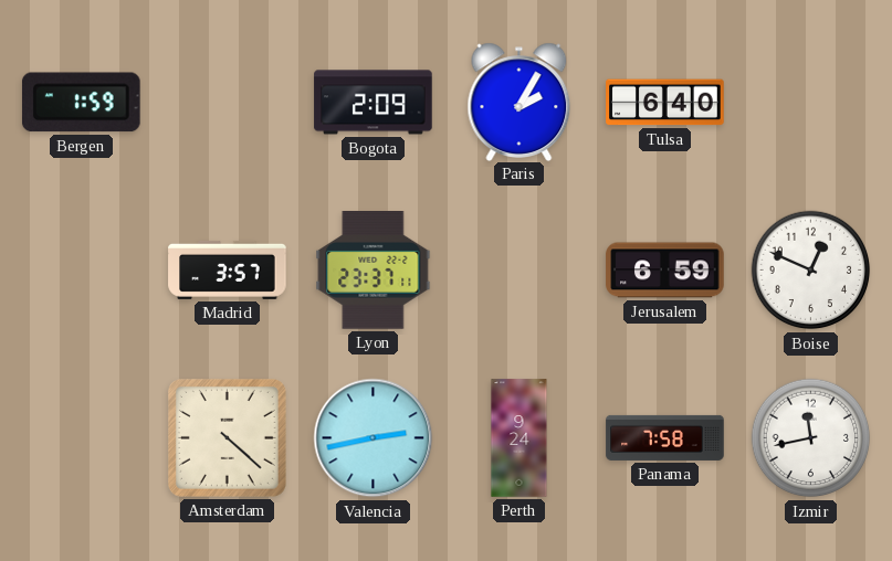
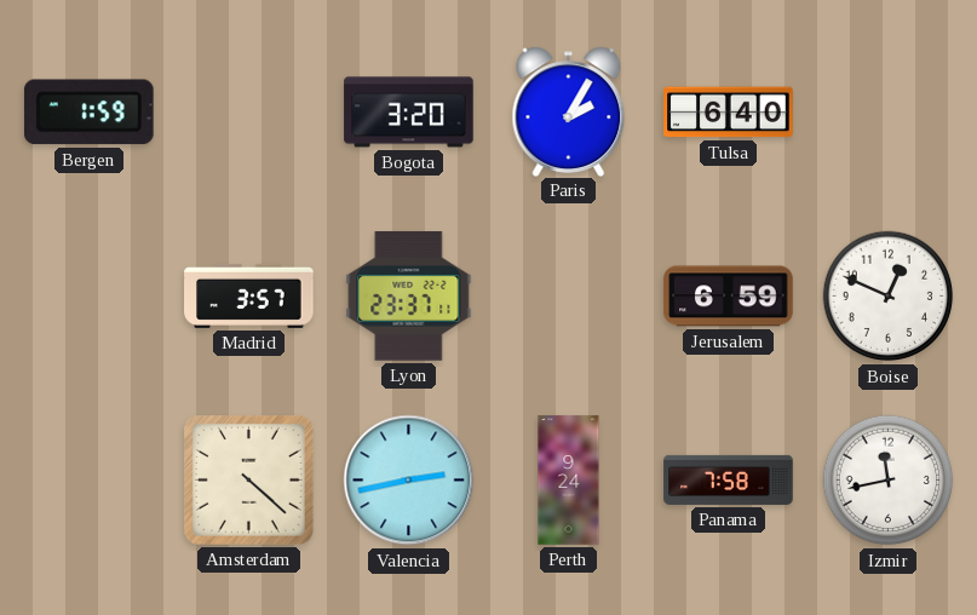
Bogota: 2:09 -> 3:20 (409, 113)
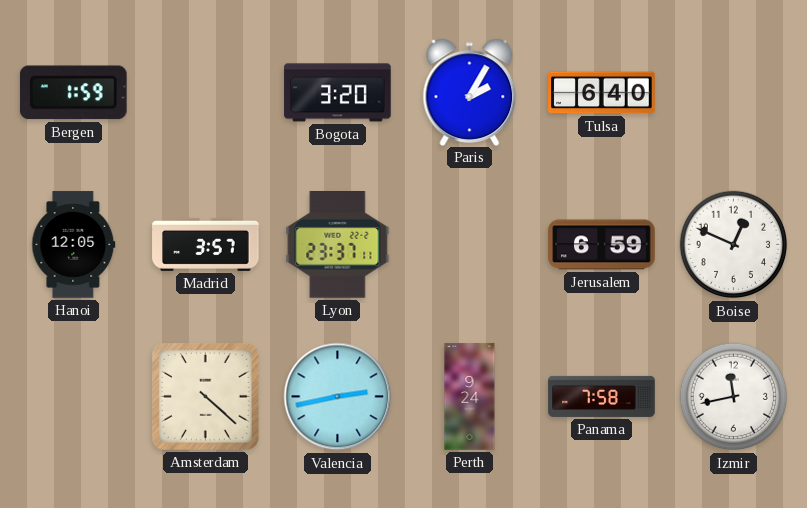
Hanoi: none -> 12:05 (74, 245)
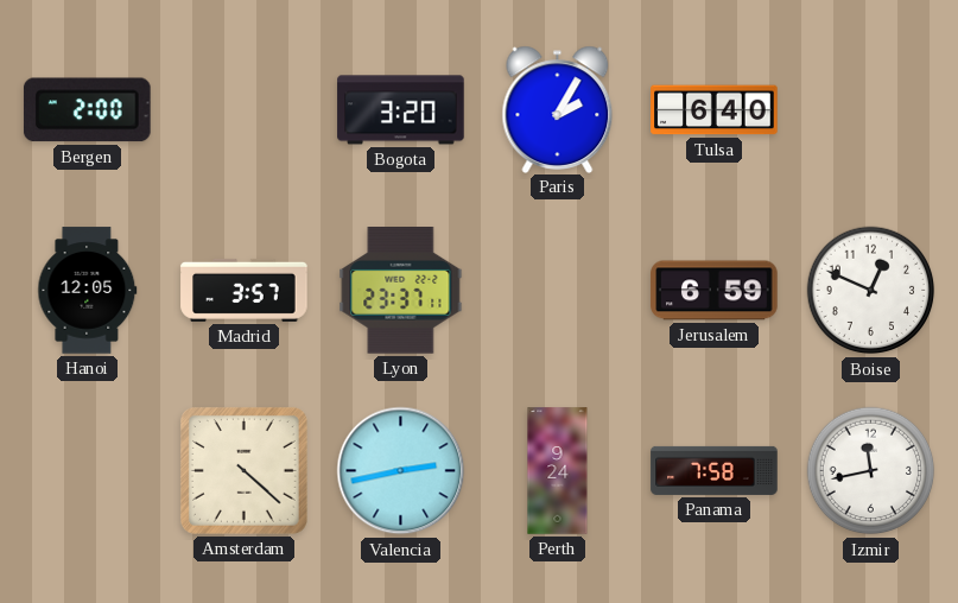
Bergen: 1:59 -> 2:00 (87, 110)
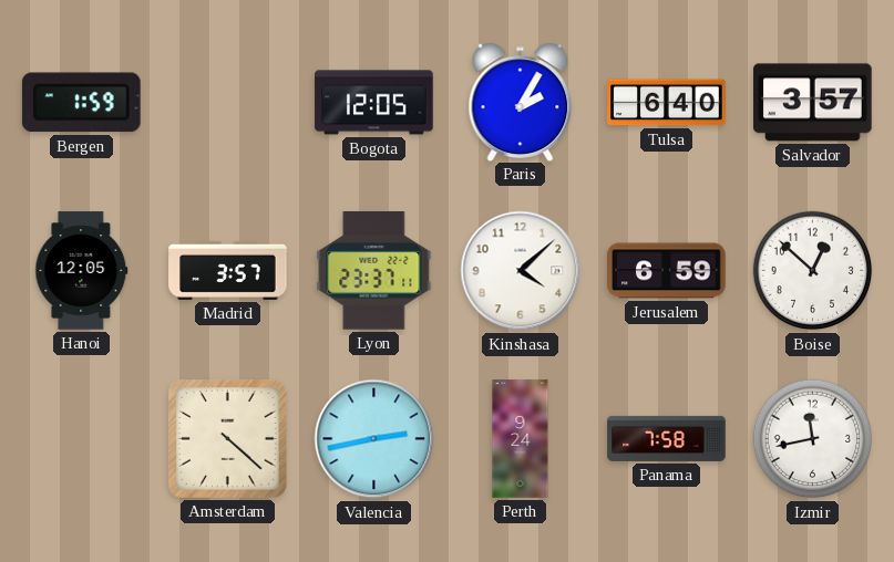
Bergen: 2:00 -> 1:59 (81, 103)
Bogota: 3:20 -> 12:05 (374, 103)
Salvador: none -> 3:57 (813, 103)
Kinshasa: none -> 4:08 (521, 271)
Boise: 12:49 -> 12:52 (813, 271)
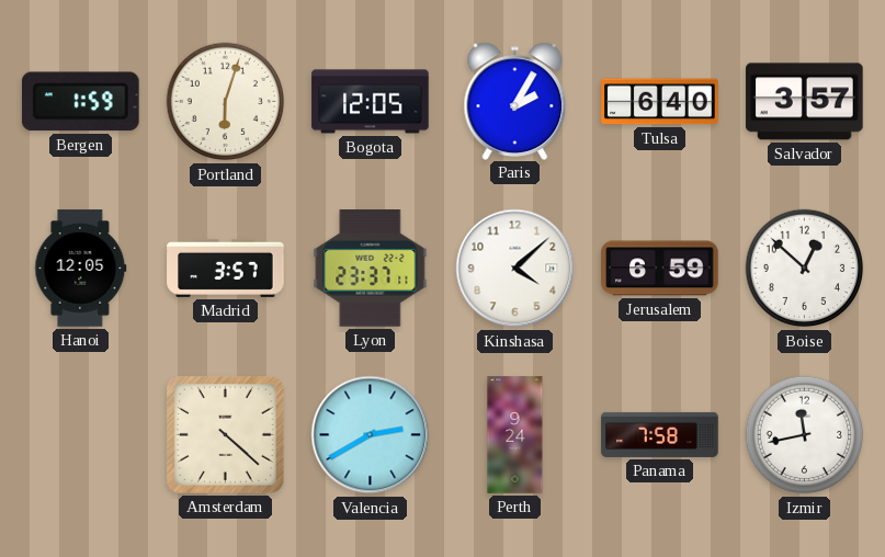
Portland: none -> 6:03 (226, 102)
Valencia: 2:43 -> 2:40 (371, 435)
